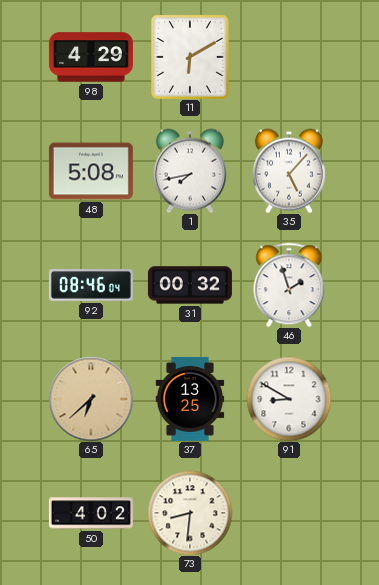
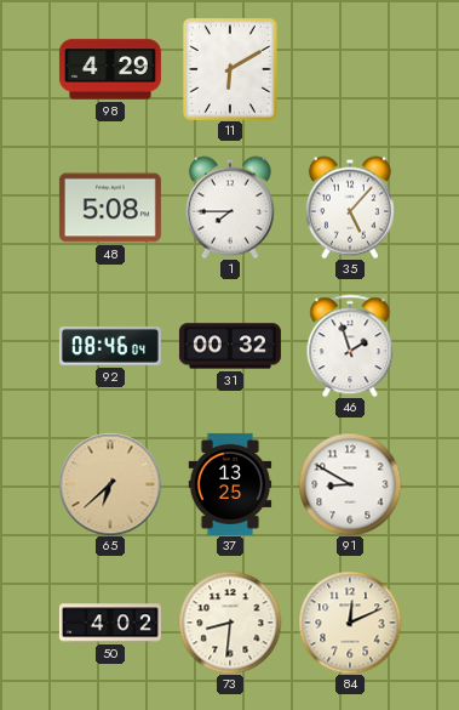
1: 7:43 -> 7:45 (230, 208)
84: none -> 12:11 (350, 623)
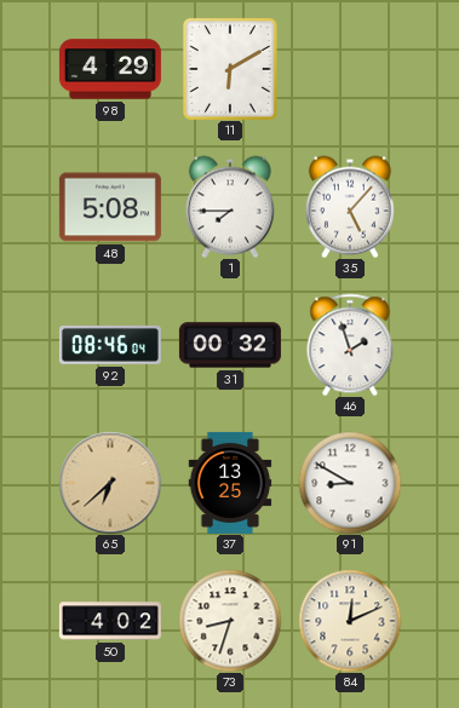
73: 8:31 -> 8:33 (230, 621)
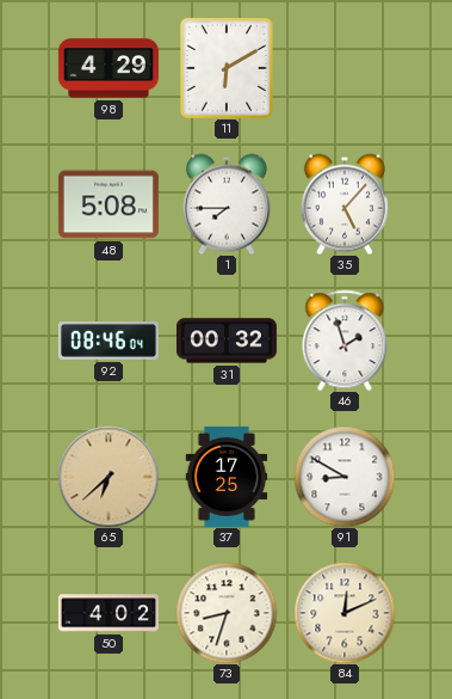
37: 13:25 -> 17:25 (227, 477)
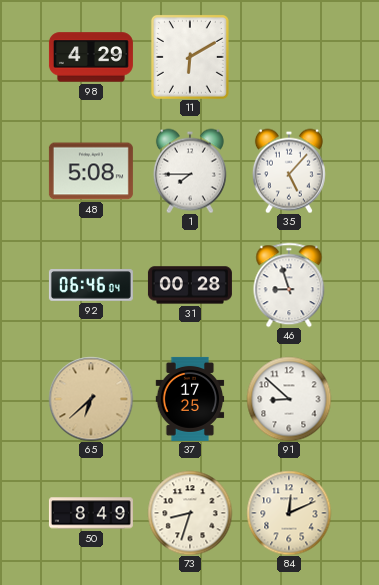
92: 08:46 -> 06:46 (91, 285)
31: 00:32 -> 00:28 (190, 285)
46: 1:57 -> 8:57 (289, 285)
91: 8:50 -> 8:52 (289, 399)
50: 4:02 -> 8:49 (91, 513)
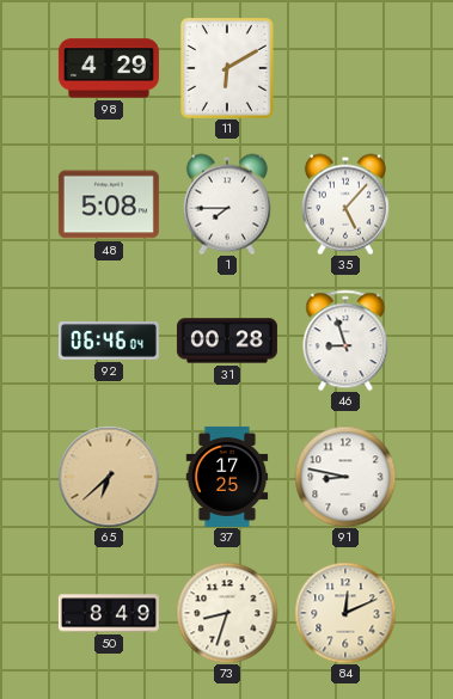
91: 8:52 -> 8:47 (345, 477)
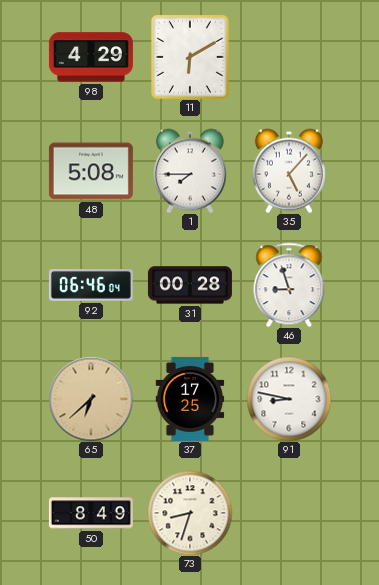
84: 12:11 -> none (345, 613)
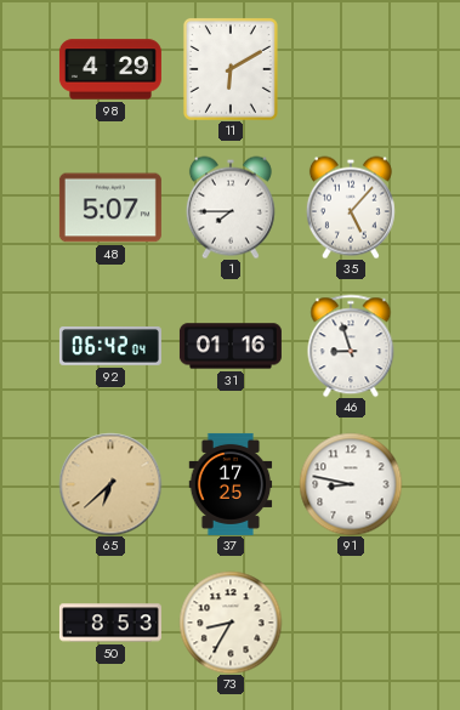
48: 5:08 -> 5:07 (110, 208)
92: 06:46 -> 06:42 (110, 346)
31: 00:28 -> 01:16 (231, 346)
50: 8:49 -> 8:53 (110, 623)
73: 8:33 -> 8:35 (231, 623)
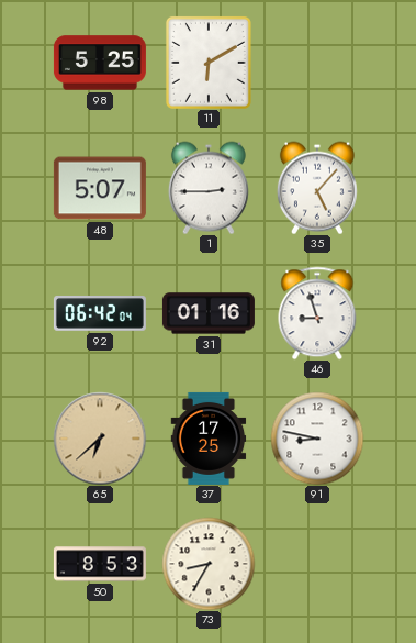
98: 4:29 -> 5:25 (100, 63)
1: 7:45 -> 2:45 (209, 188)
